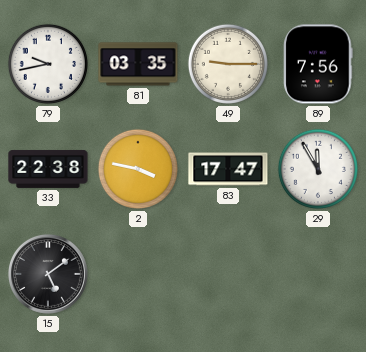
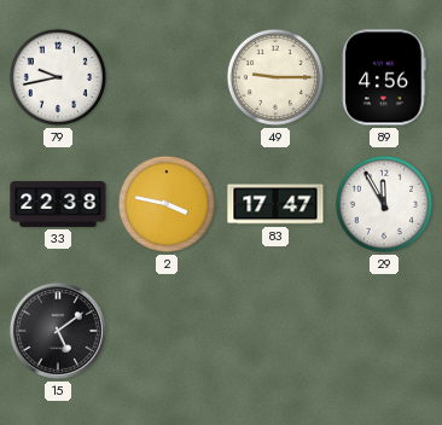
81: 03:35 -> none (138, 64)
89: 7:56 -> 4:56 (384, 77)
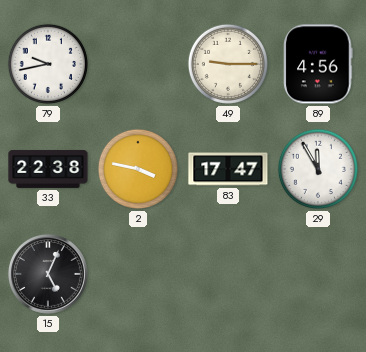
15: 5:09 -> 5:04 (48, 274)
